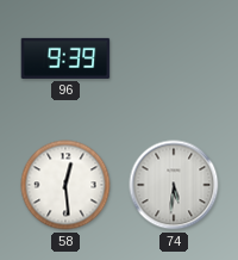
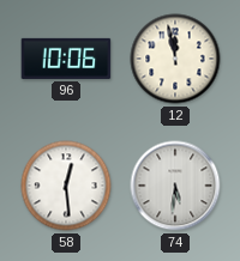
96: 9:39 -> 10:06 (66, 59)
12: none -> 11:58 (175, 59)
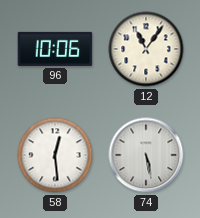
12: 11:58 -> 11:06 (146, 49)
74: 5:31 -> 5:28 (146, 155)
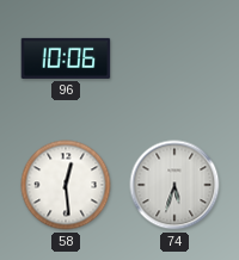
12: 11:06 -> none (146, 49)
74: 5:28 -> 5:33 (174, 185)
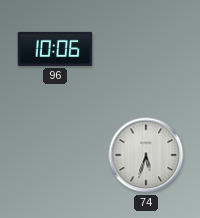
58: 12:29 -> none (66, 185)
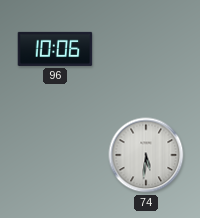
74: 5:33 -> 5:31 (146, 155)
